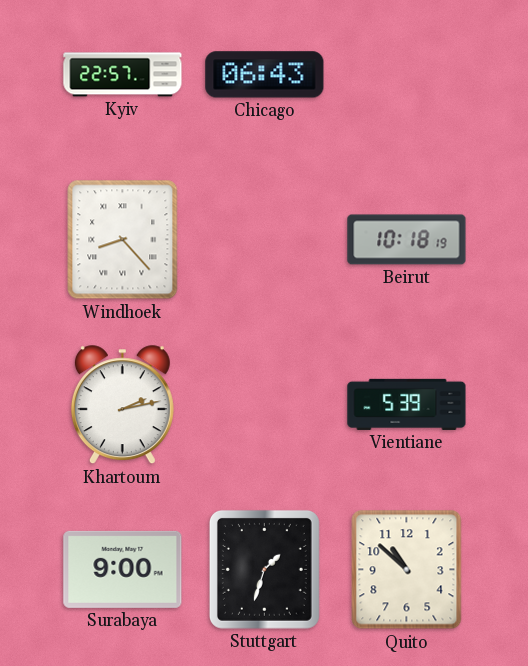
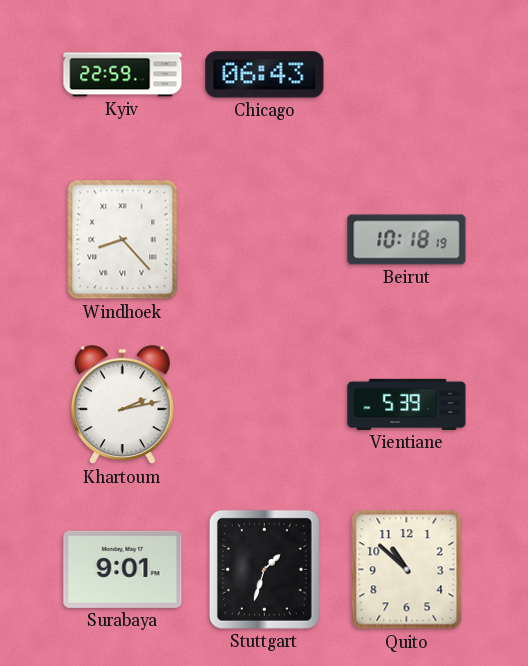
Kyiv: 22:57 -> 22:59 (123, 75)
Surabaya: 9:00 -> 9:01 (123, 569)
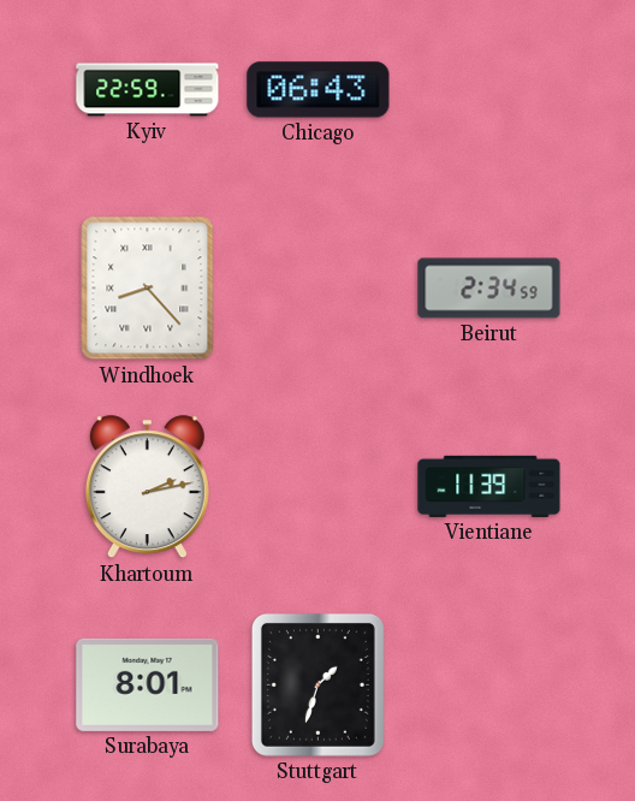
Beirut: 10:18 -> 2:34 (489, 289)
Vientiane: 5:39 -> 11:39 (489, 486)
Surabaya: 9:01 -> 8:01 (148, 684)
Quito: 10:52 -> none (407, 570)
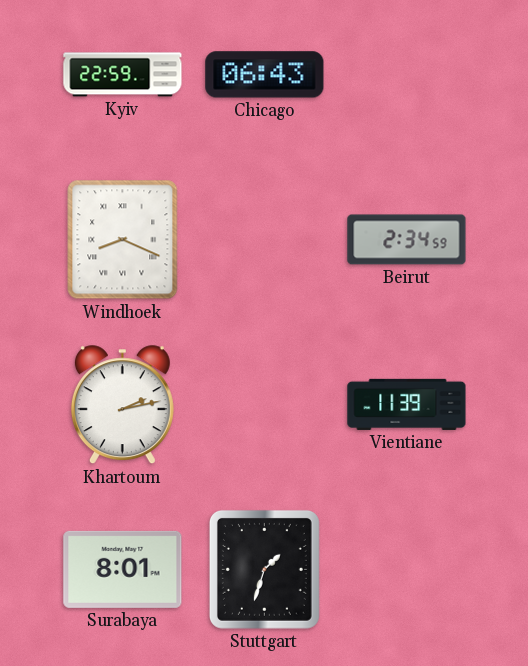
Windhoek: 8:23 -> 8:19 (123, 240)
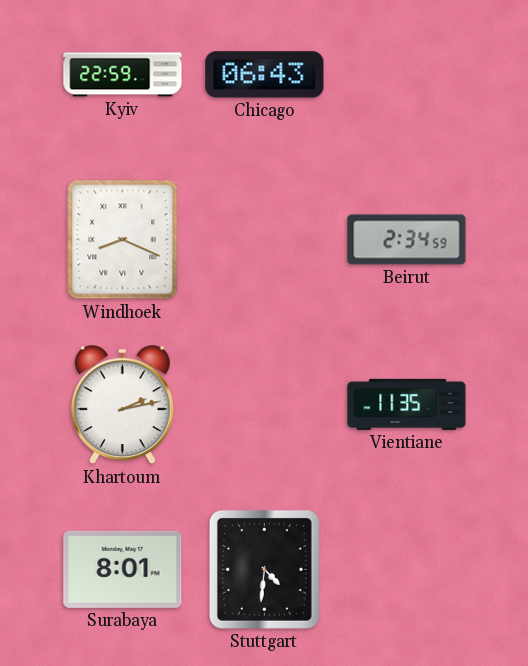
Vientiane: 11:39 -> 11:35 (407, 404)
Stuttgart: 1:33 -> 4:31 (264, 569)
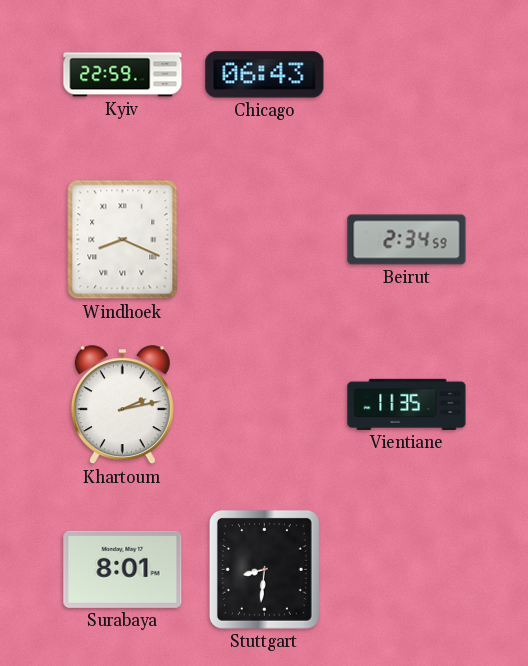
Stuttgart: 4:31 -> 8:31 (264, 569)
